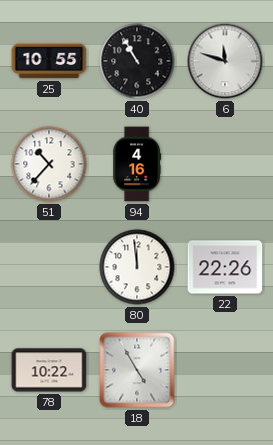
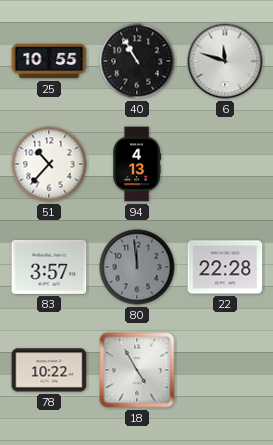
94: 4:16 -> 4:13 (137, 164)
83: none -> 3:57 (49, 267)
80 dial: white -> grey (137, 267)
22: 22:26 -> 22:28 (225, 267)
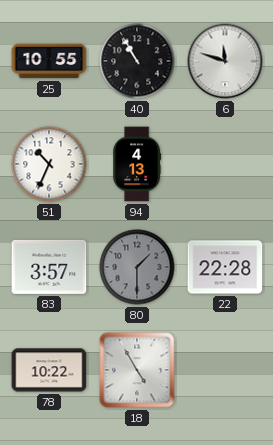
51: 10:37 -> 10:34 (49, 164)
80: 11:59 -> 1:30 (137, 267)
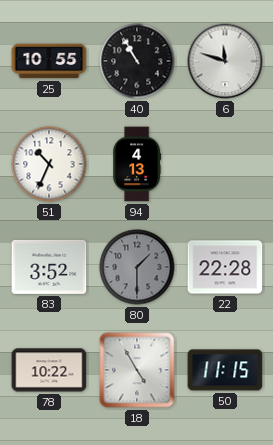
83: 3:57 -> 3:52 (49, 267)
50: none -> 11:15 (225, 370)
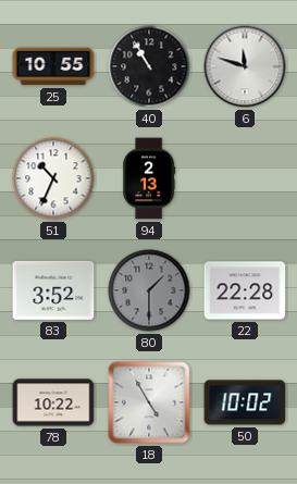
94: 4:13 -> 2:13 (149, 178)
50: 11:15 -> 10:02 (245, 402)
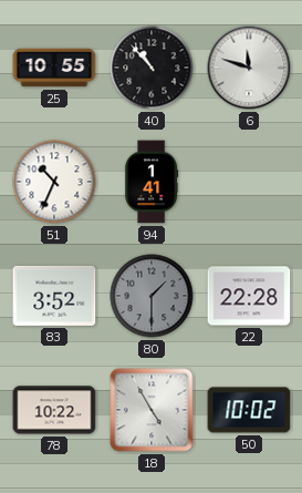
40: 10:55 -> 10:53 (152, 68)
94: 2:13 -> 1:41 (152, 182)
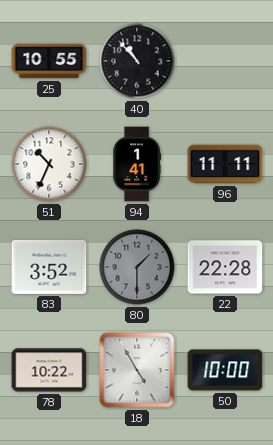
6: 11:48 -> none (249, 68)
96: none -> 11:11 (225, 164)
50: 10:02 -> 10:00 (225, 370)
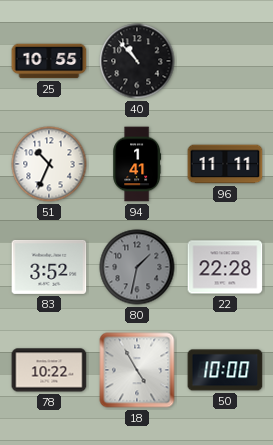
80: 1:30 -> 1:32 (137, 267)
